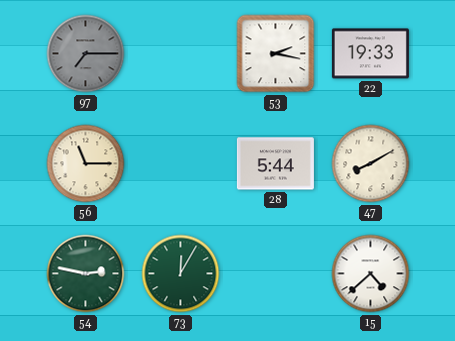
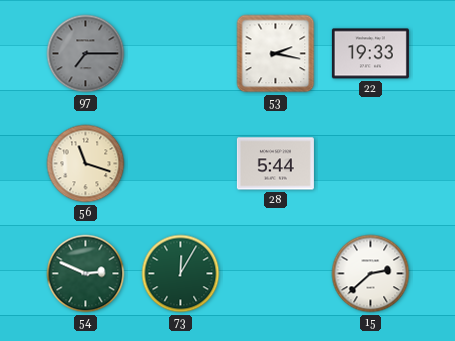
56: 11:15 -> 11:18 (86, 164)
47: 8:10 -> none (371, 164)
54: 2:47 -> 2:49 (86, 274)
15: 4:38 -> 2:38 (371, 274)
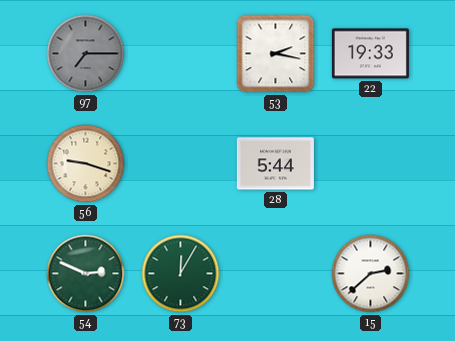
56: 11:18 -> 9:18 (86, 164)
